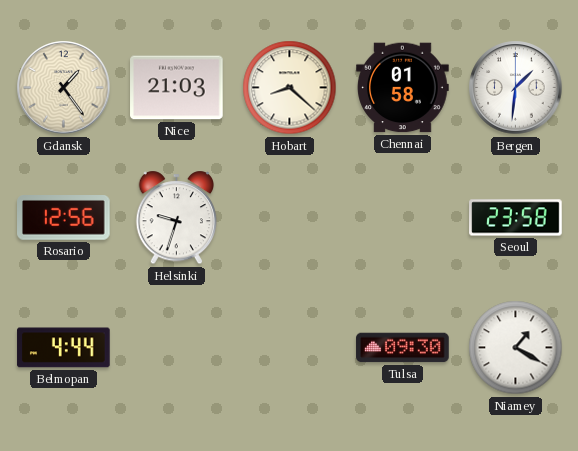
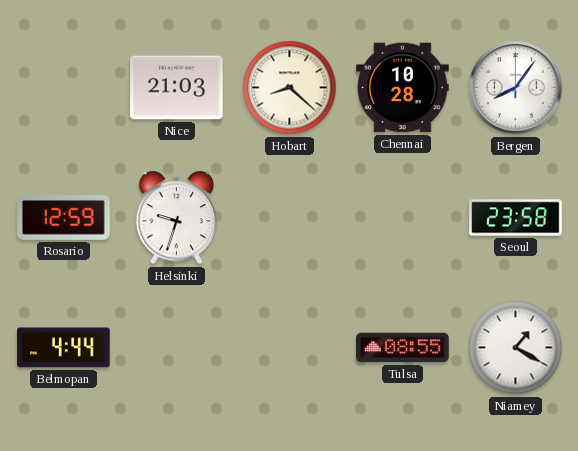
Gdansk: 1:24 -> none (64, 88)
Chennai: 01:58 -> 10:28 (403, 88)
Bergen: 1:31 -> 8:06 (516, 88)
Rosario: 12:56 -> 12:59 (64, 218)
Tulsa: 09:30 -> 08:55 (403, 348)
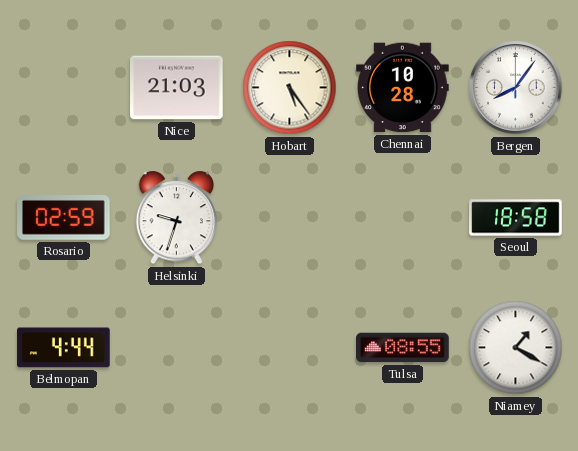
Hobart: 8:22 -> 5:24 (290, 88)
Rosario: 12:59 -> 02:59 (64, 218)
Seoul: 23:58 -> 18:58 (516, 218)
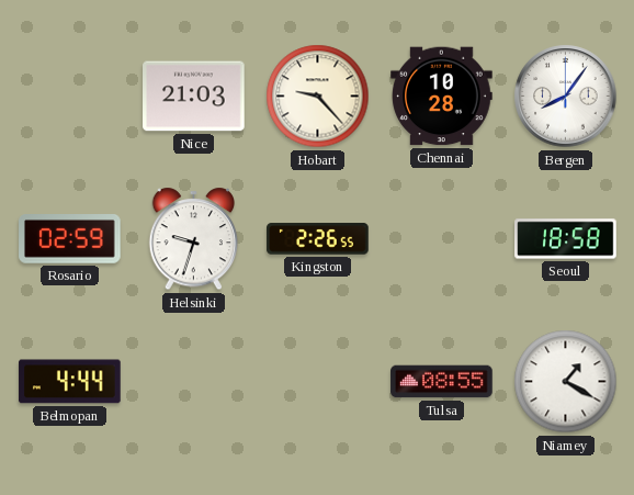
Hobart: 5:24 -> 9:23 (318, 97)
Kingston: none -> 2:26 (318, 239)
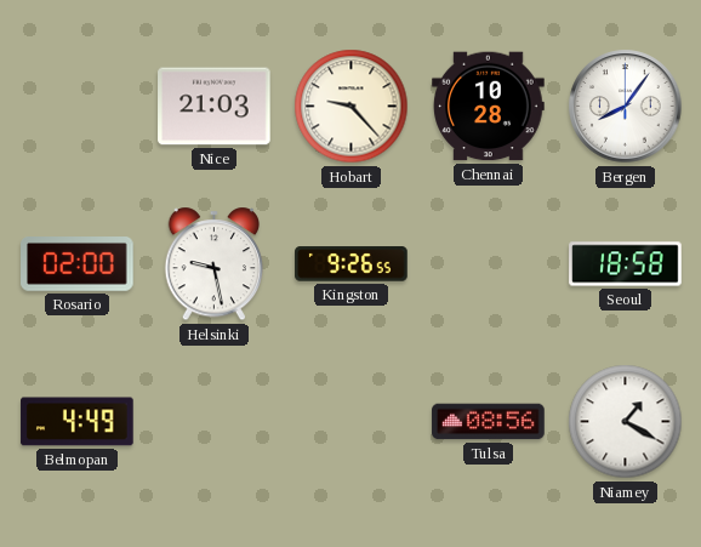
Rosario: 02:59 -> 02:00 (78, 264)
Helsinki: 9:33 -> 9:28 (215, 264)
Kingston: 2:26 -> 9:26 (352, 264)
Belmopan: 4:44 -> 4:49 (78, 422)
Tulsa: 08:55 -> 08:56 (489, 422)
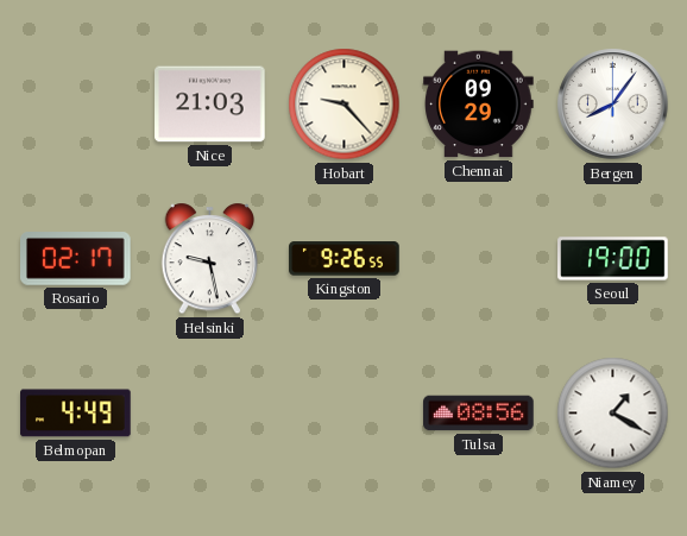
Chennai: 10:28 -> 09:29 (479, 105)
Rosario: 02:00 -> 02:17 (76, 259)
Seoul: 18:58 -> 19:00 (613, 259)
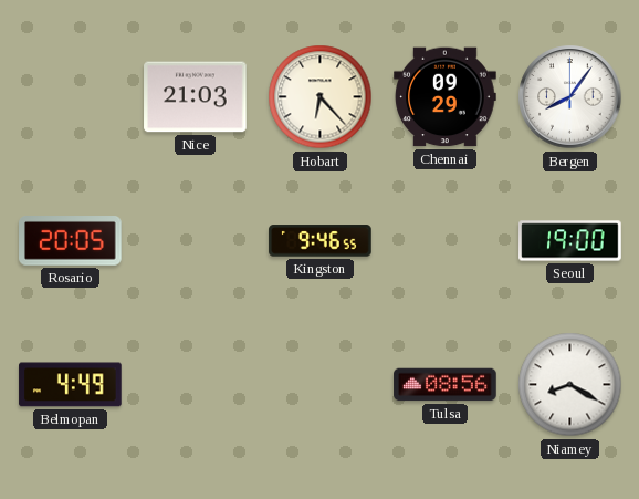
Hobart: 9:23 -> 6:23 (321, 97)
Rosario: 02:17 -> 20:05 (71, 241)
Helsinki: 9:28 -> none (210, 259)
Kingston: 9:26 -> 9:46 (321, 241)
Niamey: 1:20 -> 8:20 (570, 385)
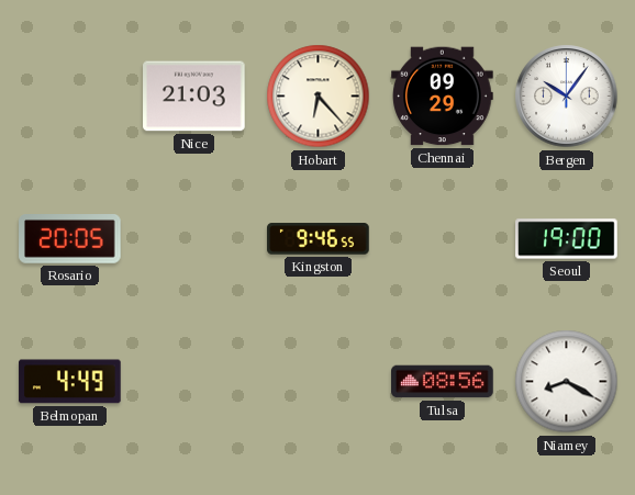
Bergen: 8:06 -> 10:06 (567, 97)
